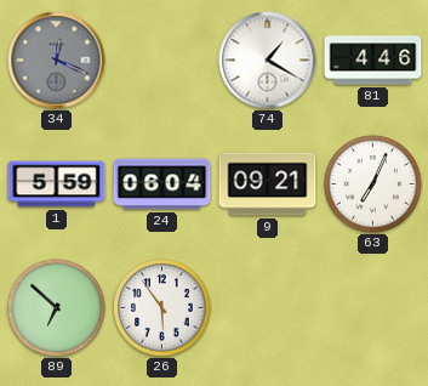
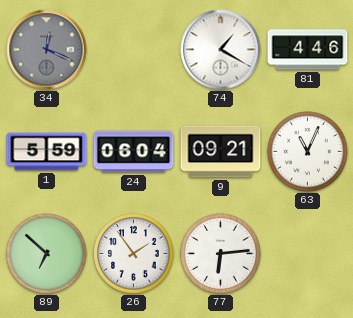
63: 7:04 -> 11:04 (308, 152)
26: 5:54 -> 1:54 (134, 254)
77: none -> 6:14 (221, 254)
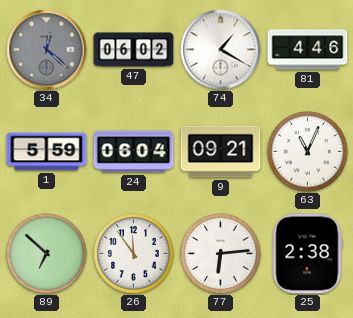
34: 12:19 -> 12:22 (47, 50)
47: none -> 06:02 (134, 50)
26: 1:54 -> 11:54 (134, 254)
25: none -> 2:38 (307, 254)
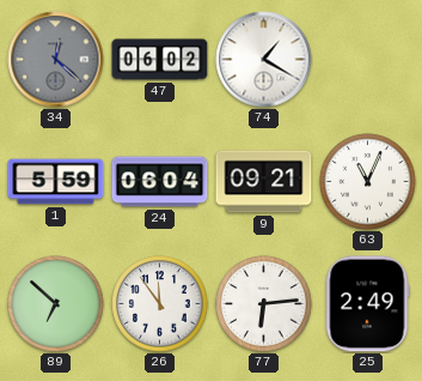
81: 4:46 -> none (308, 50)
25: 2:38 -> 2:49 (367, 304)
